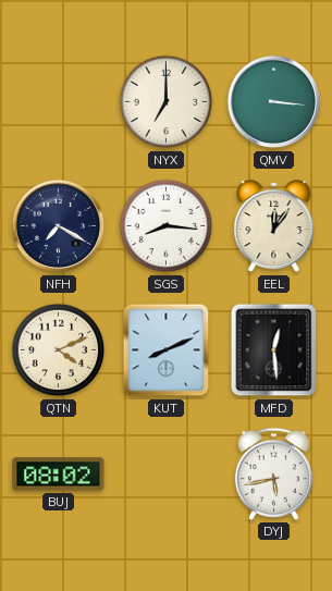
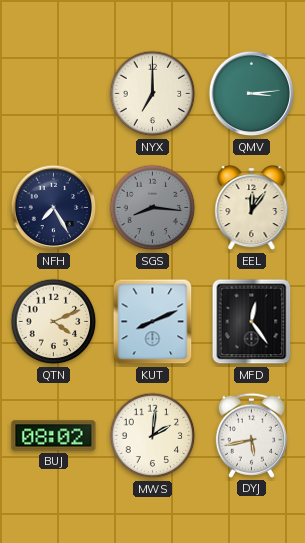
QMV: 3:16 -> 3:14 (252, 94)
NFH: 7:20 -> 7:25 (54, 208)
SGS dial: white -> grey (153, 208)
MFD: 12:29 -> 12:24 (252, 322)
MWS: none -> 2:01 (153, 436)
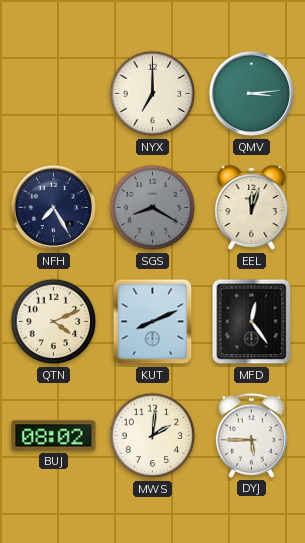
SGS: 8:16 -> 8:20 (153, 208)
EEL: 12:06 -> 12:03 (252, 209)
DYJ: 5:43 -> 5:45 (251, 435)
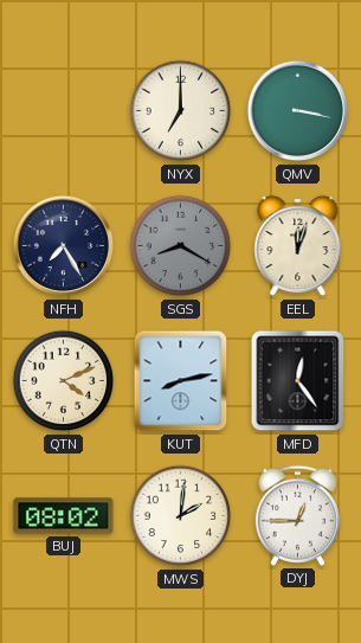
QMV: 3:14 -> 3:17 (298, 111)
KUT: 8:11 -> 8:13 (181, 381)
DYJ: 5:45 -> 12:45 (297, 515)
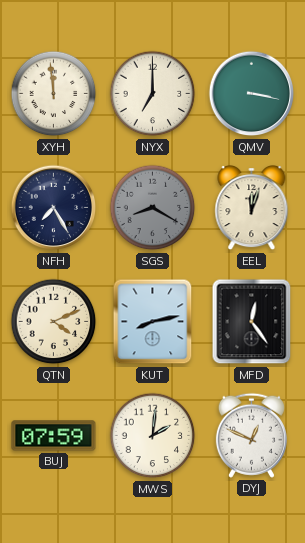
XYH: none -> 11:59 (54, 94)
BUJ: 08:02 -> 07:59 (54, 436)
DYJ: 12:45 -> 12:49 (251, 435)
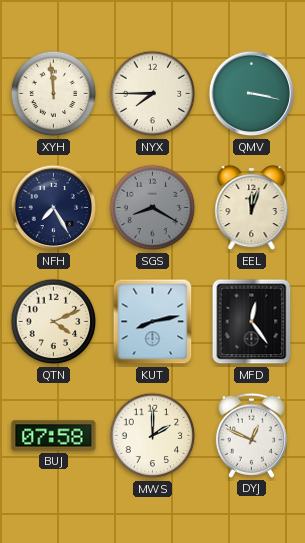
NYX: 7:00 -> 7:45 (153, 94)
BUJ: 07:59 -> 07:58 (54, 436)
MWS: 2:01 -> 2:00 (153, 436)
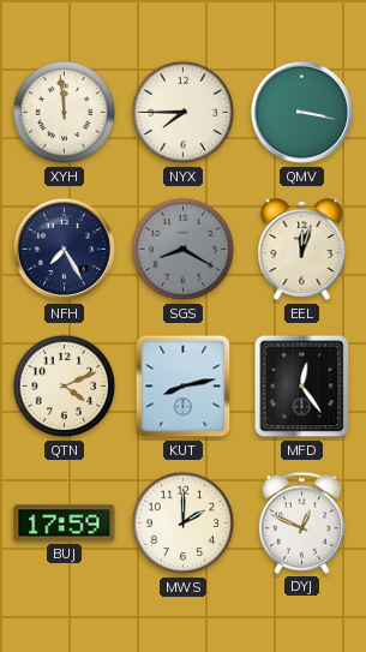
BUJ: 07:58 -> 17:59 (65, 524)
